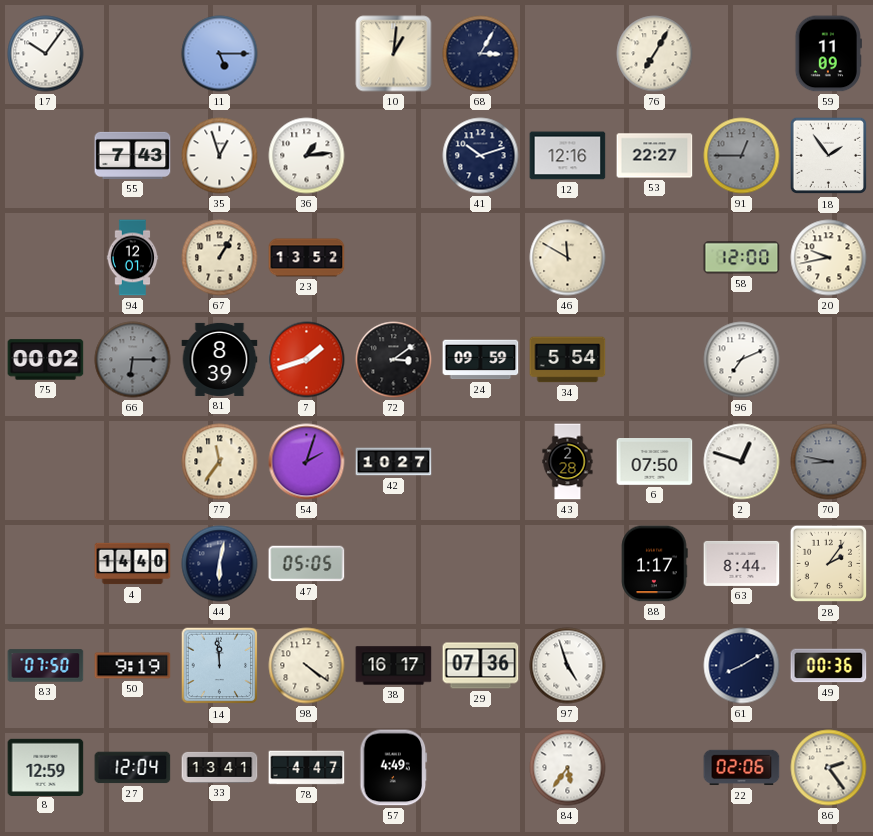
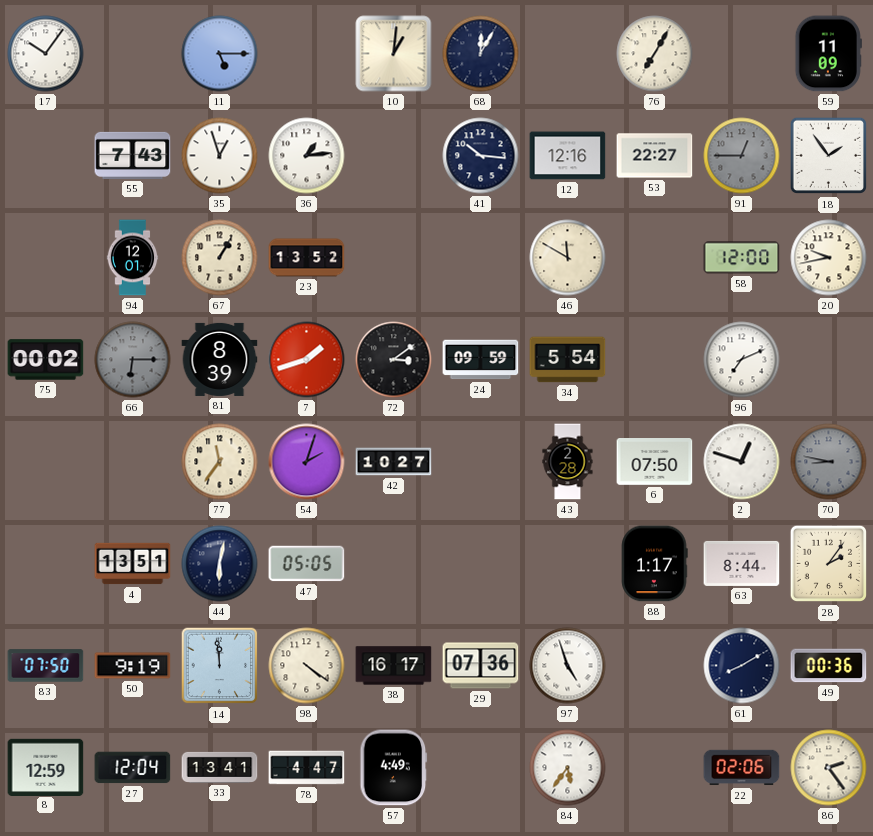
68: 3:05 -> 12:05 (481, 54)
41: 10:12 -> 10:16 (481, 156)
4: 14:40 -> 13:51 (133, 564)
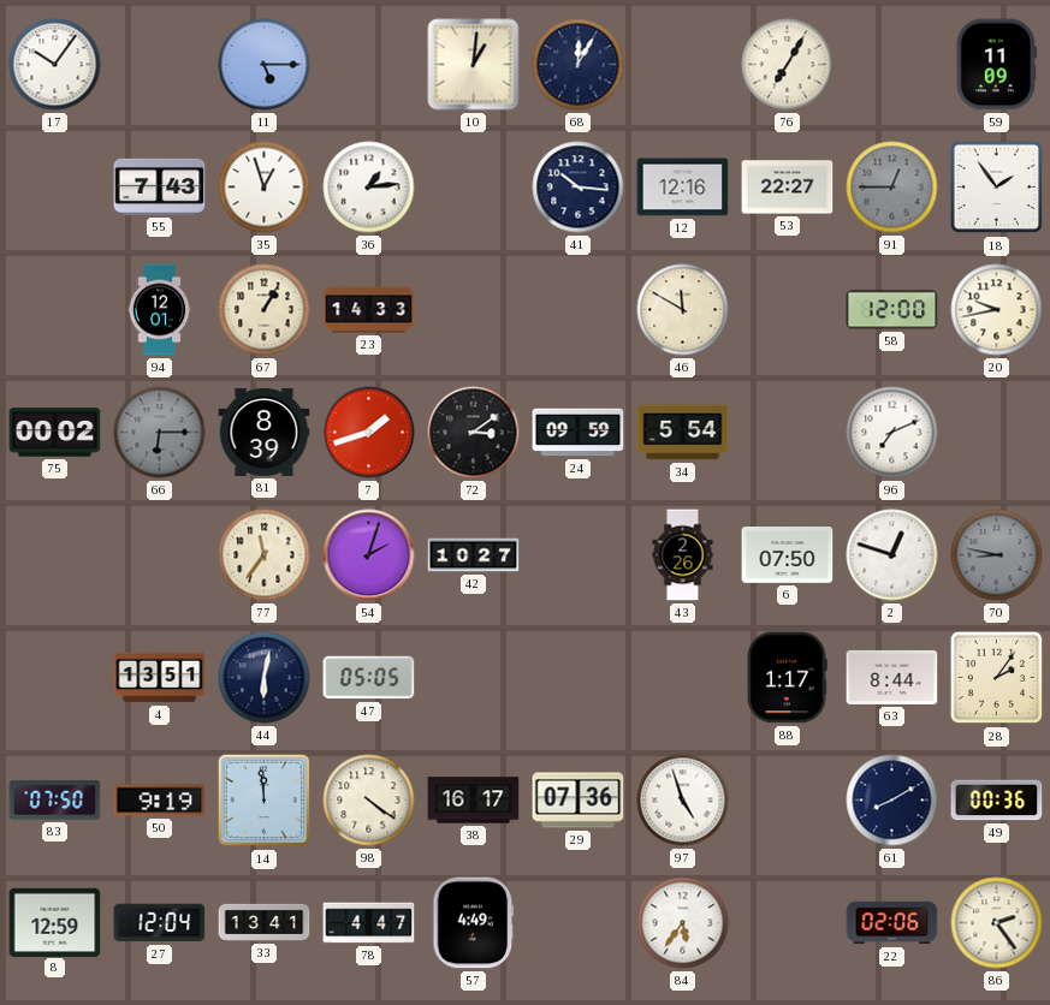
23: 13:52 -> 14:33 (369, 310)
43: 2:28 -> 2:26 (683, 555)
